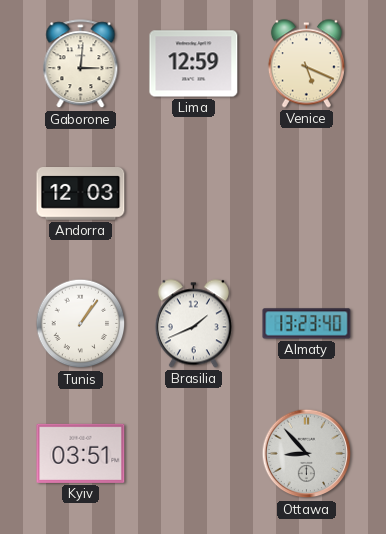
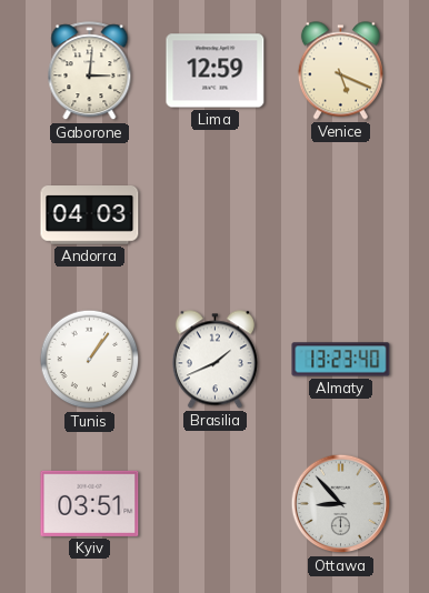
Andorra: 12:03 -> 04:03 (90, 215)
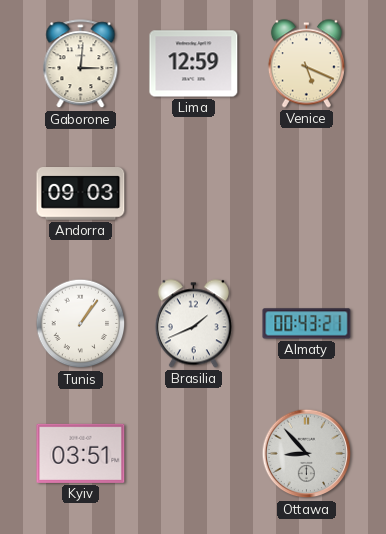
Andorra: 04:03 -> 09:03 (81, 194)
Almaty: 13:23 -> 00:43 (307, 324)
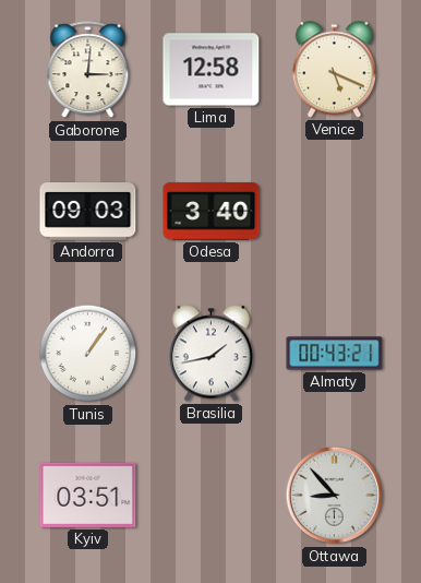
Lima: 12:59 -> 12:58 (212, 70)
Odesa: none -> 3:40 (212, 212)
Brasilia: 1:41 -> 1:43 (211, 354)
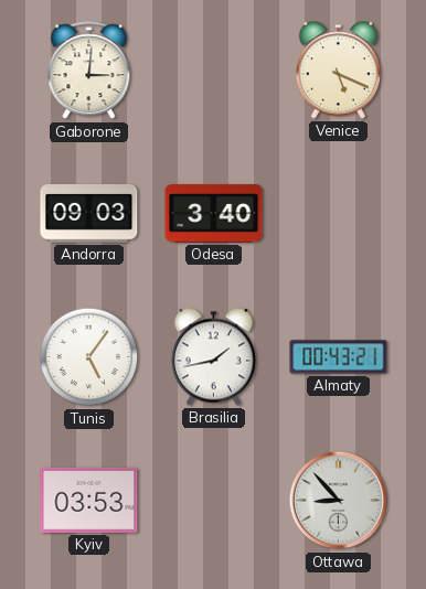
Lima: 12:58 -> none (212, 70)
Tunis: 1:06 -> 5:06 (89, 357)
Kyiv: 03:51 -> 03:53 (89, 500)
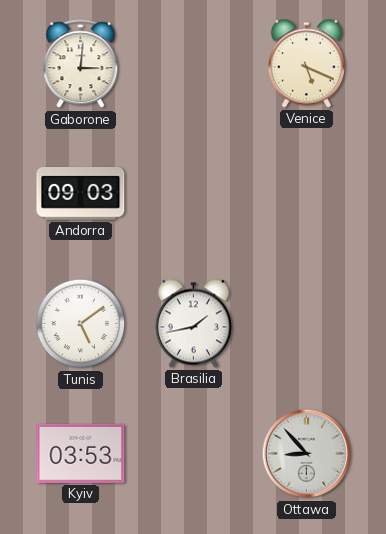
Odesa: 3:40 -> none (214, 214)
Tunis: 5:06 -> 5:09 (81, 324)
Almaty: 00:43 -> none (339, 357)
